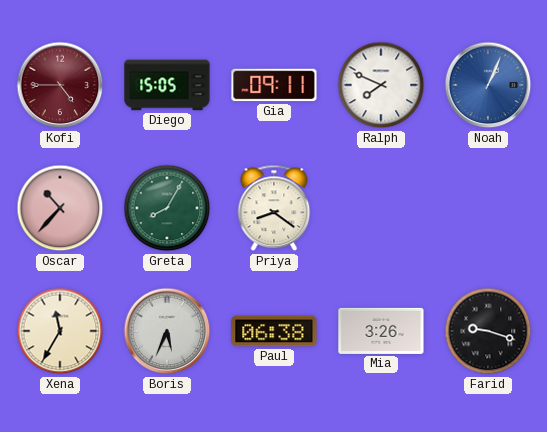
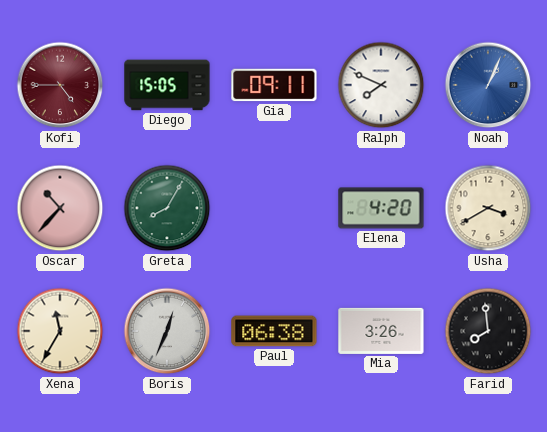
Priya: 8:21 -> none (274, 208)
Elena: none -> 4:20 (381, 208)
Usha: none -> 3:40 (488, 208)
Boris: 5:34 -> 12:34 (167, 331)
Farid: 9:18 -> 7:59 (488, 331)
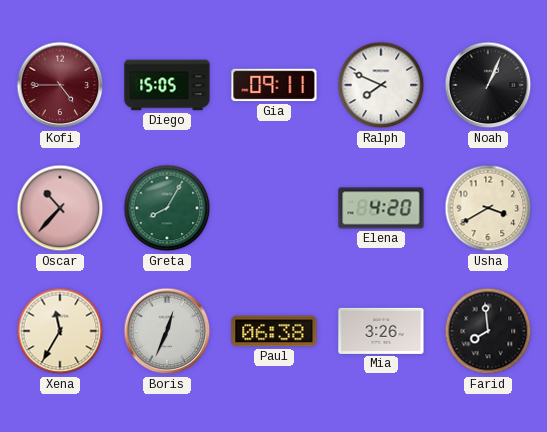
Noah dial: blue -> black (488, 85)
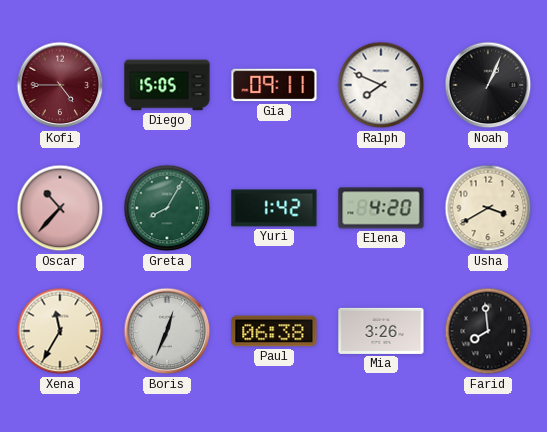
Yuri: none -> 1:42 (274, 208)
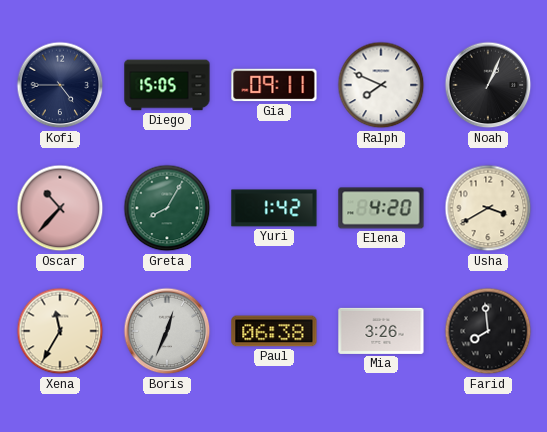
Kofi dial: burgundy -> navy (60, 85)
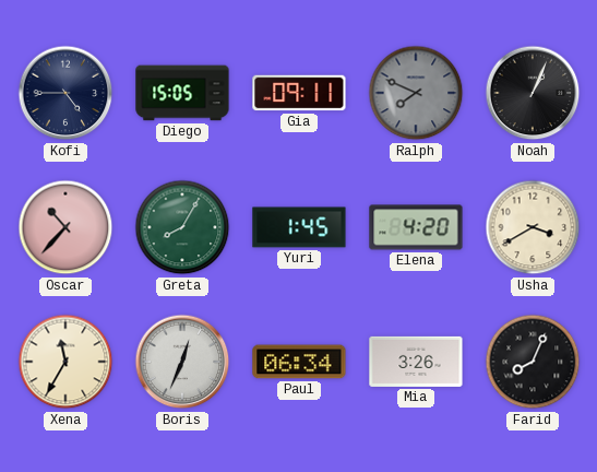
Ralph dial: white -> grey (416, 93)
Yuri: 1:42 -> 1:45 (299, 227)
Paul: 06:38 -> 06:34 (299, 362)
Farid: 7:59 -> 8:04 (533, 362)
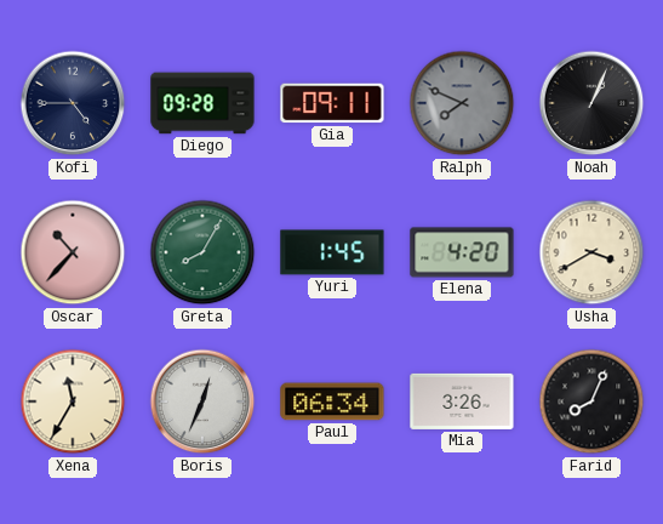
Diego: 15:05 -> 09:28 (202, 103)
